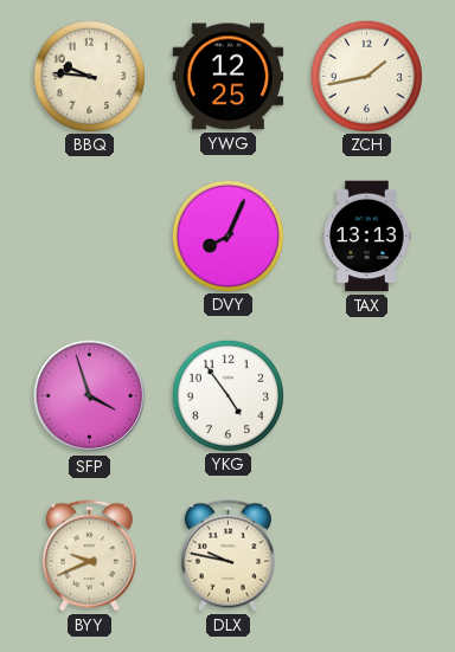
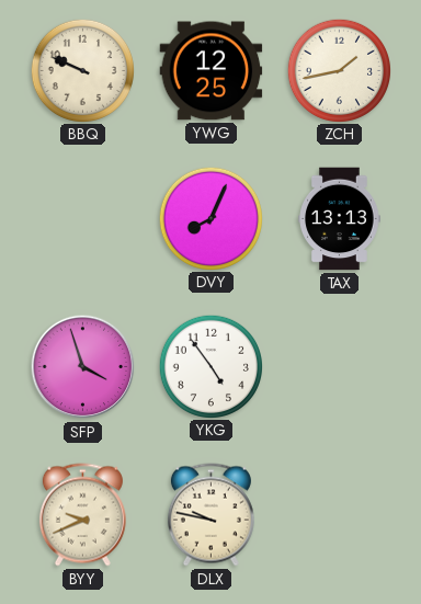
BBQ: 9:46 -> 9:49 (82, 70)
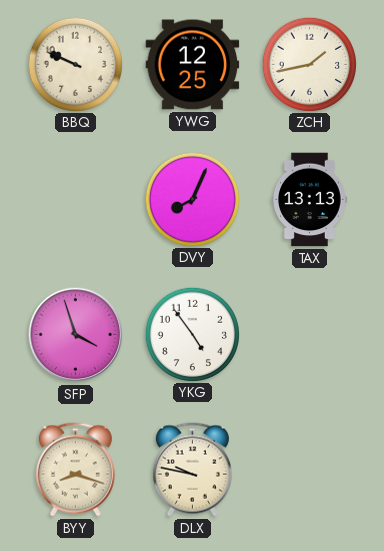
BYY: 9:41 -> 8:18 (75, 470)
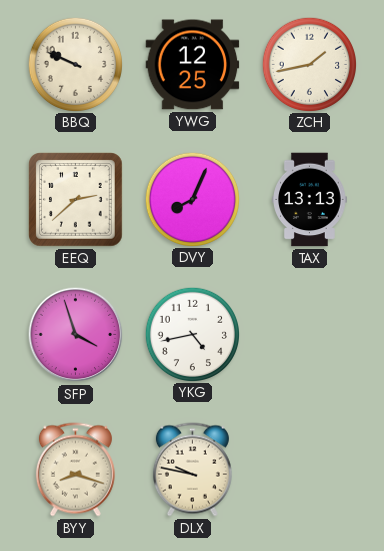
EEQ: none -> 2:38 (76, 200)
YKG: 4:54 -> 4:43 (192, 334)
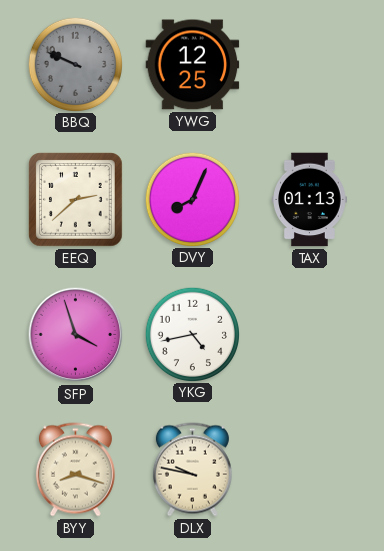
BBQ dial: cream -> grey (75, 64)
ZCH: 1:43 -> none (309, 64)
TAX: 13:13 -> 01:13 (310, 200)
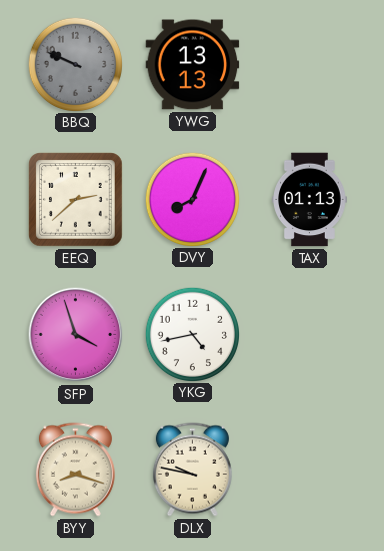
YWG: 12:25 -> 13:13 (193, 65)
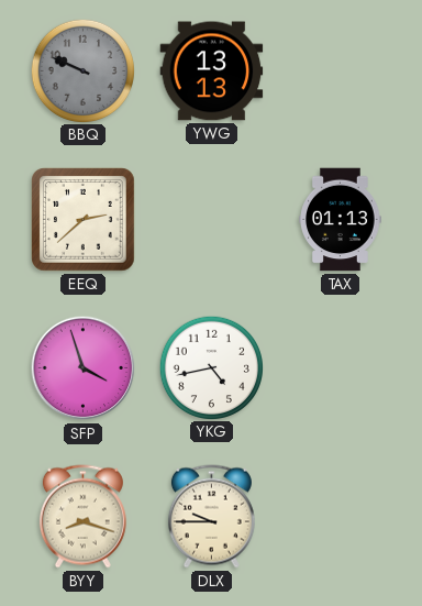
DVY: 8:04 -> none (192, 199)
DLX: 9:47 -> 9:45 (211, 517)
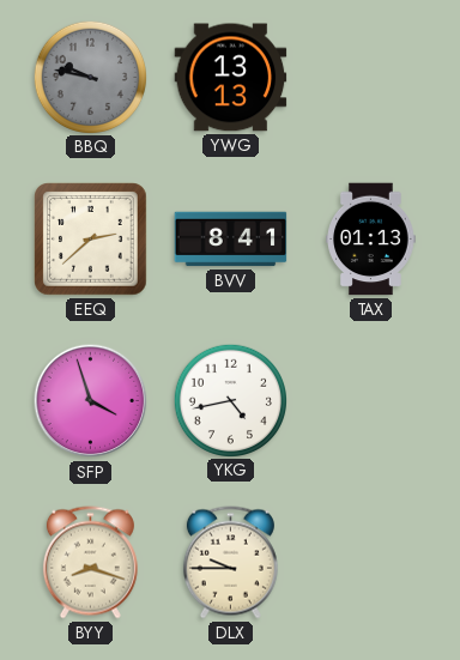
BBQ: 9:49 -> 9:47 (90, 77)
BVV: none -> 8:41 (231, 240)
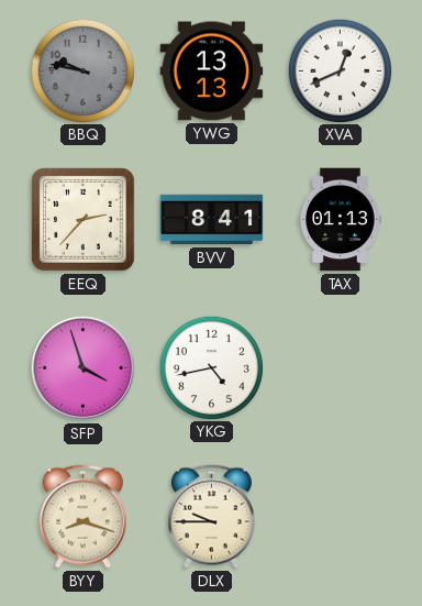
XVA: none -> 12:41 (340, 70)
EEQ: 2:38 -> 2:37 (84, 220)
